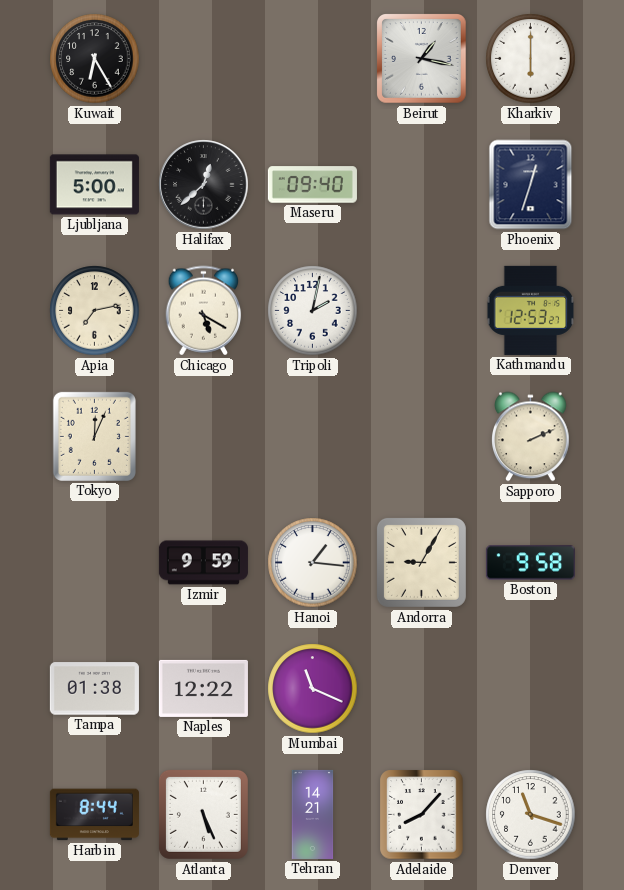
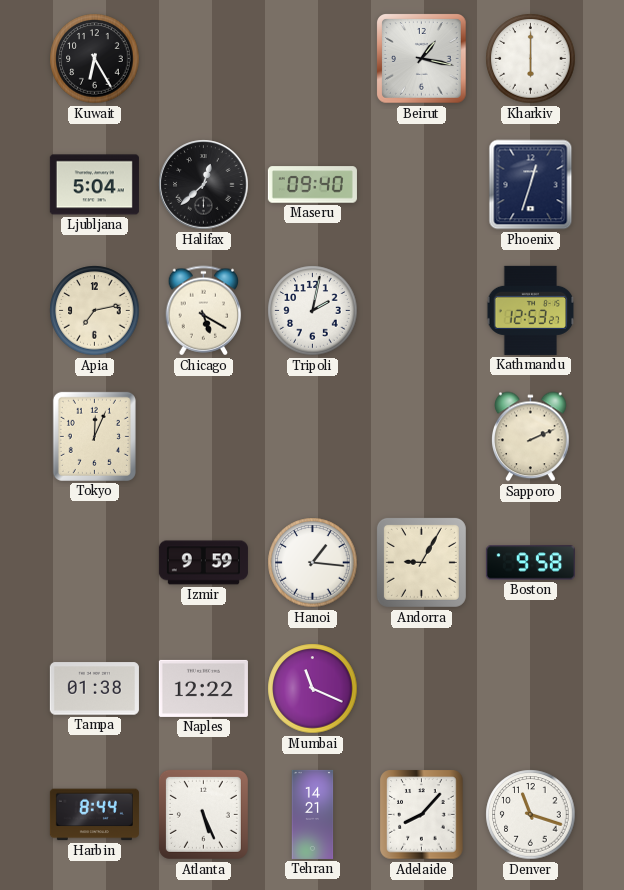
Ljubljana: 5:00 -> 5:04 (94, 185)
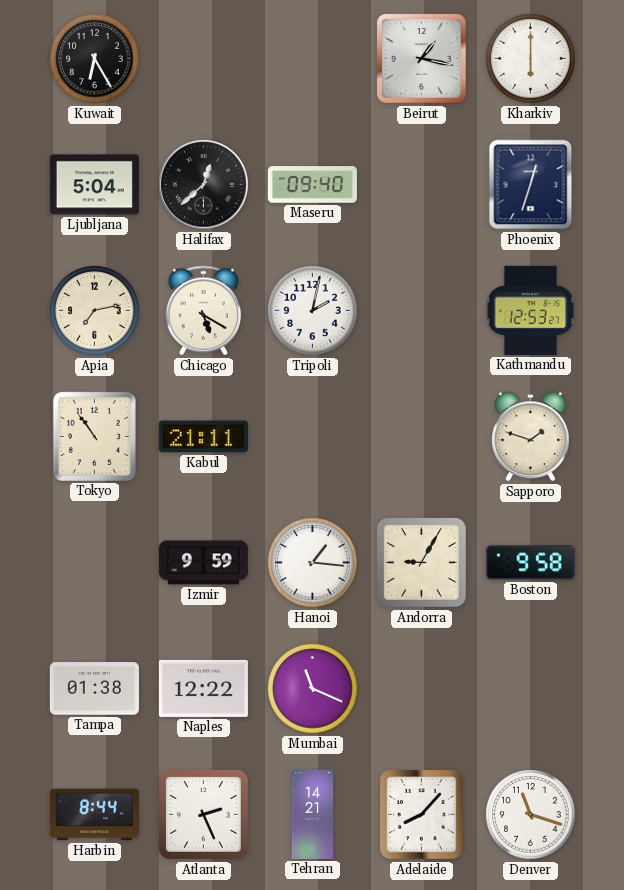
Tokyo: 12:04 -> 10:54 (94, 436)
Kabul: none -> 21:11 (203, 437)
Sapporo: 2:11 -> 1:48 (531, 437)
Atlanta: 5:26 -> 2:26 (203, 814)
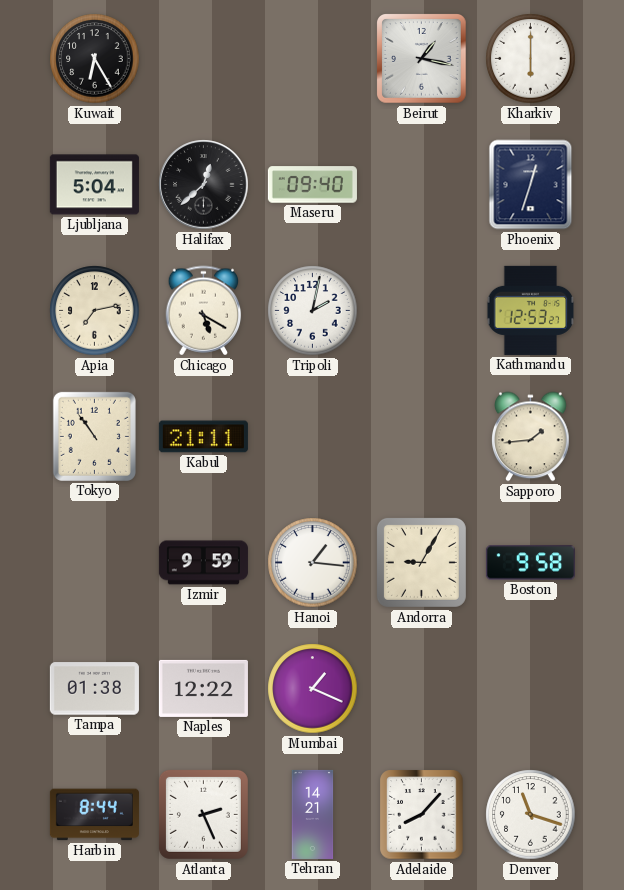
Sapporo: 1:48 -> 1:44 (531, 437)
Mumbai: 11:19 -> 1:19 (313, 689)
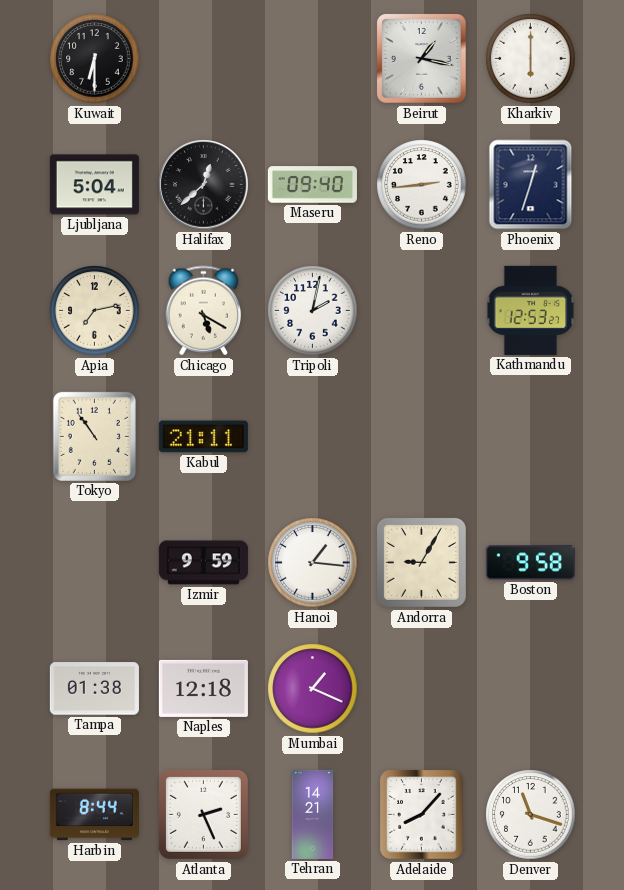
Kuwait: 6:25 -> 6:30 (95, 59)
Reno: none -> 2:44 (422, 185)
Sapporo: 1:44 -> none (531, 437)
Naples: 12:22 -> 12:18 (203, 688)
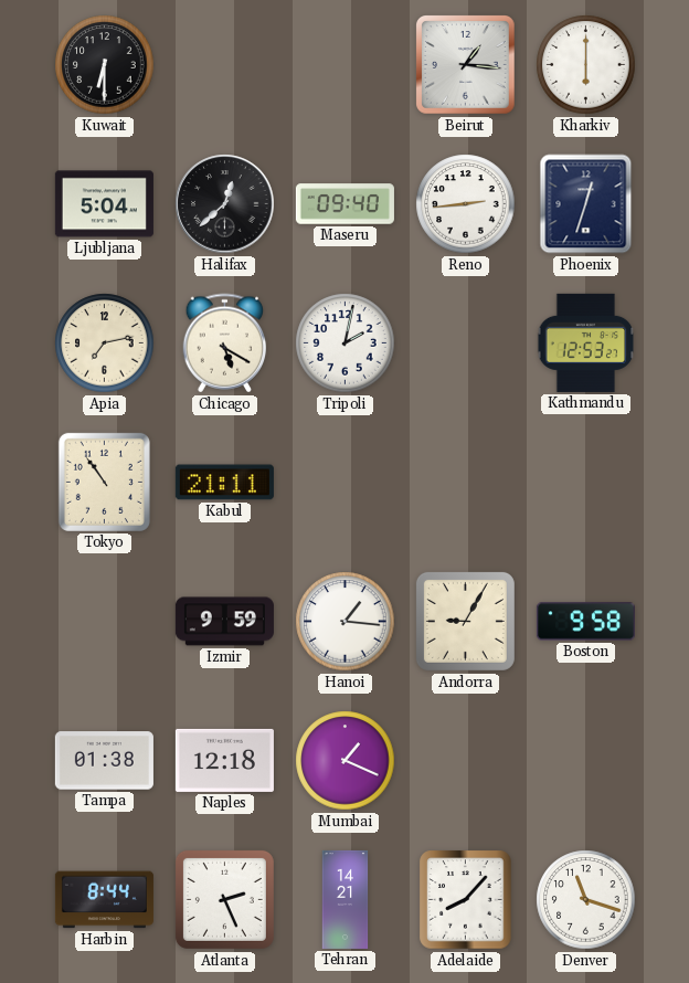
Beirut: 1:17 -> 1:16 (466, 65)
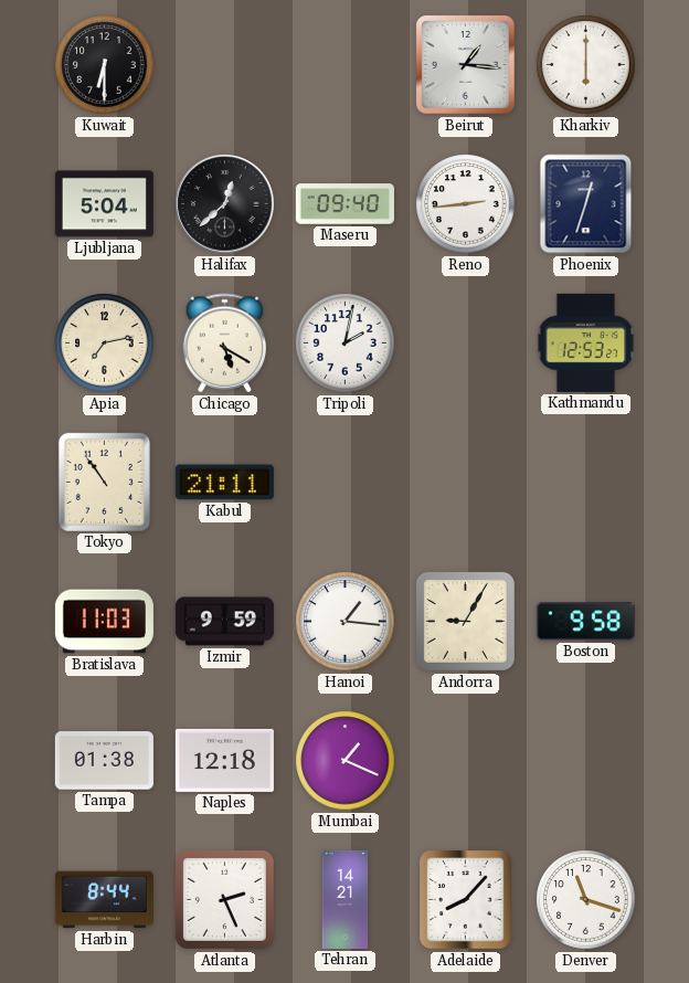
Bratislava: none -> 11:03 (104, 622)
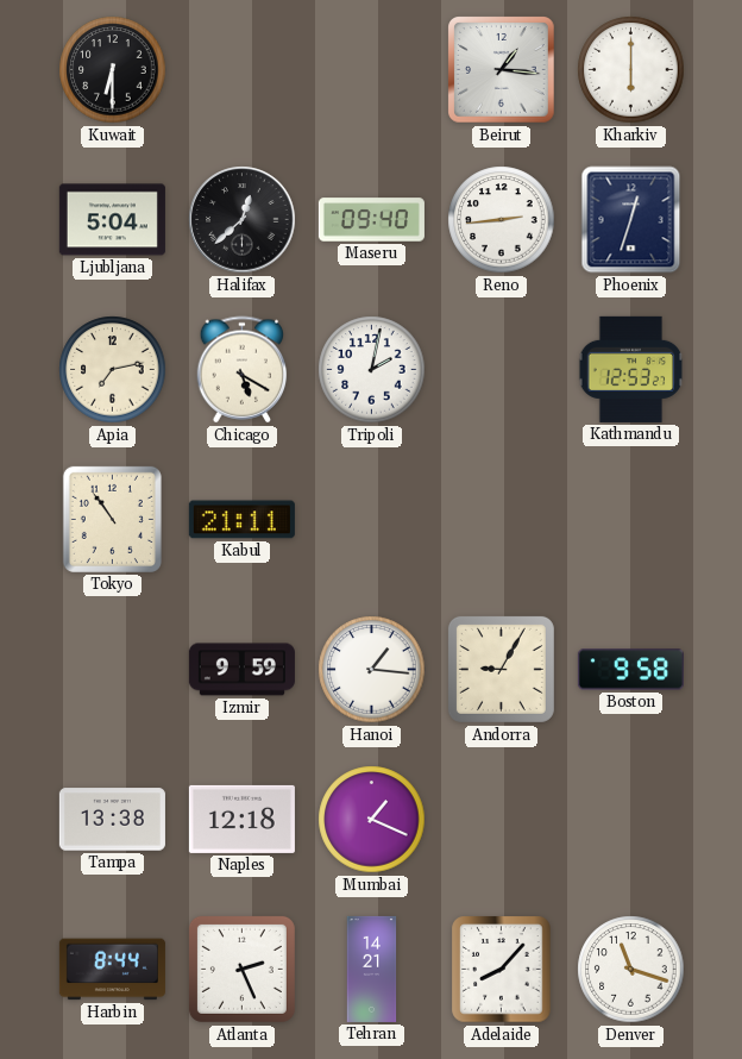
Bratislava: 11:03 -> none (104, 622)
Tampa: 01:38 -> 13:38 (112, 820)
